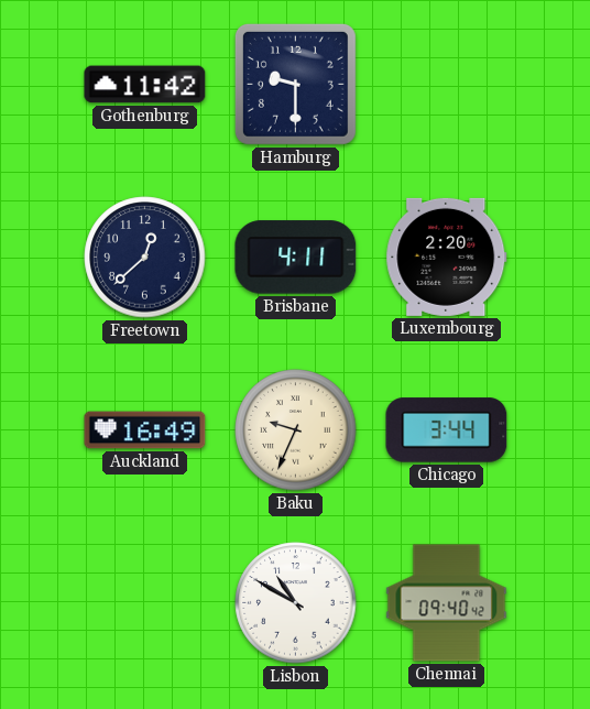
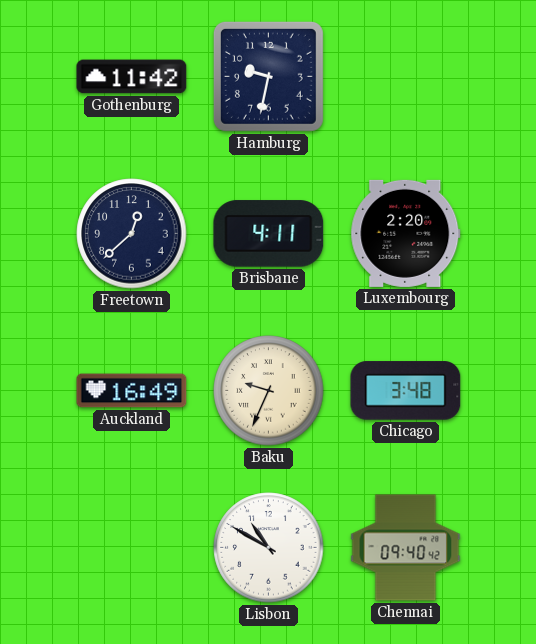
Hamburg: 9:30 -> 9:32 (268, 76)
Chicago: 3:44 -> 3:48 (406, 391)
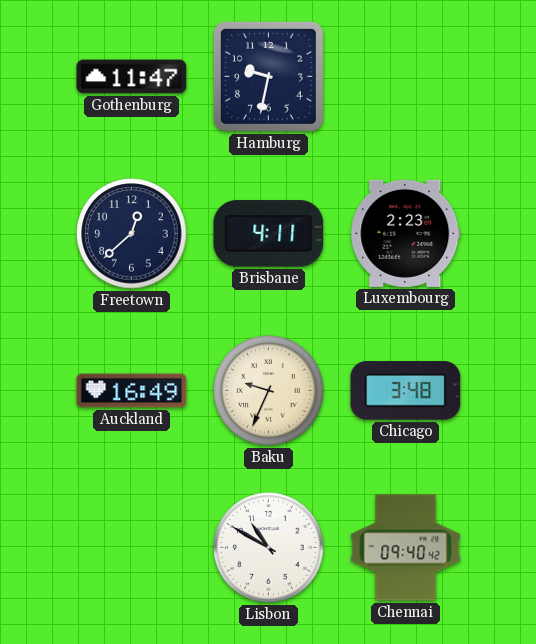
Gothenburg: 11:42 -> 11:47 (132, 77)
Luxembourg: 2:20 -> 2:23 (406, 233)
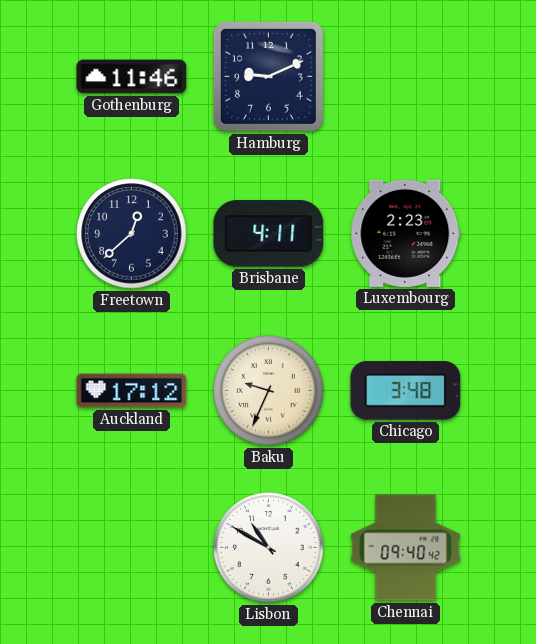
Gothenburg: 11:47 -> 11:46 (132, 77)
Hamburg: 9:32 -> 9:11 (268, 76)
Auckland: 16:49 -> 17:12 (132, 391)
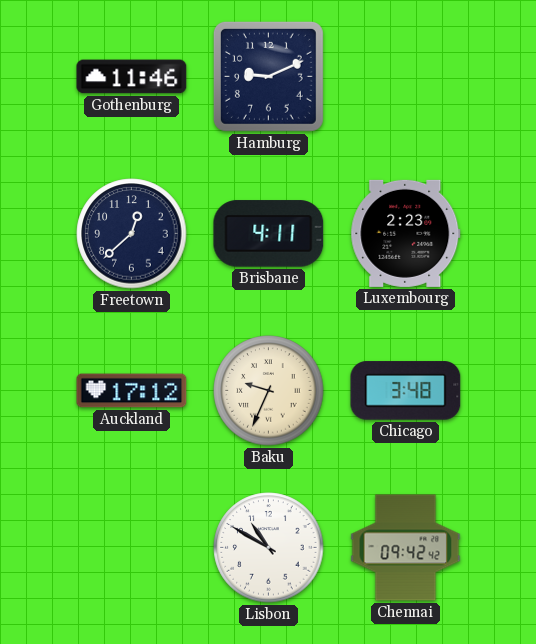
Chennai: 09:40 -> 09:42 (406, 548)
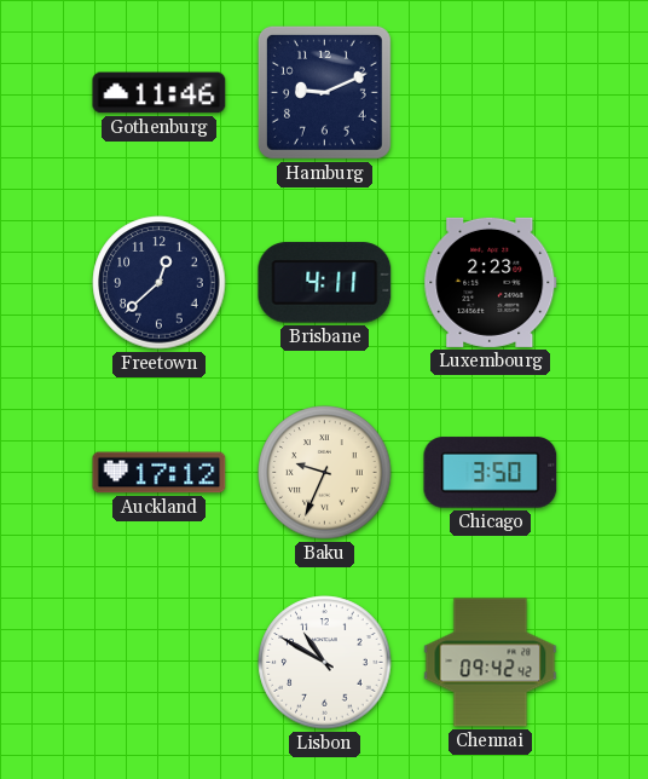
Chicago: 3:48 -> 3:50 (491, 473)
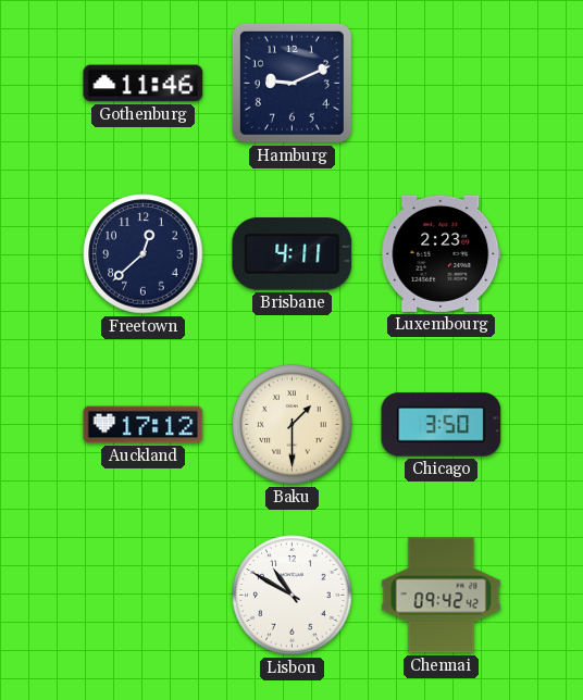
Baku: 9:34 -> 1:30 (293, 425)
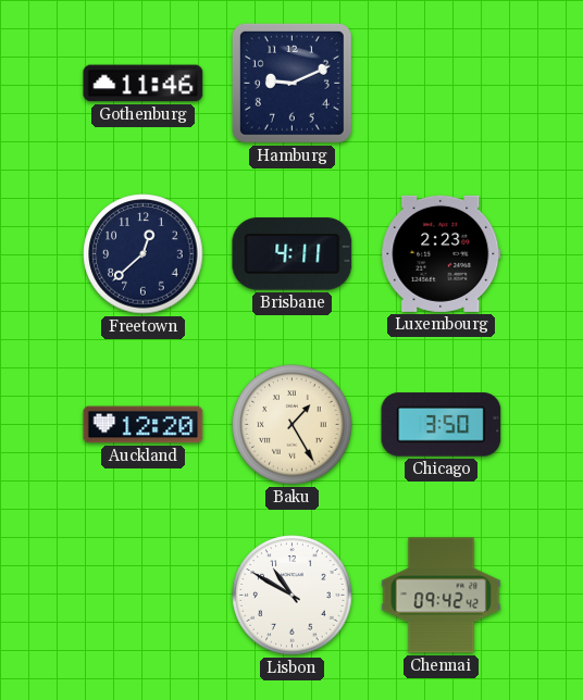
Auckland: 17:12 -> 12:20 (144, 425)
Baku: 1:30 -> 1:25 (293, 425)
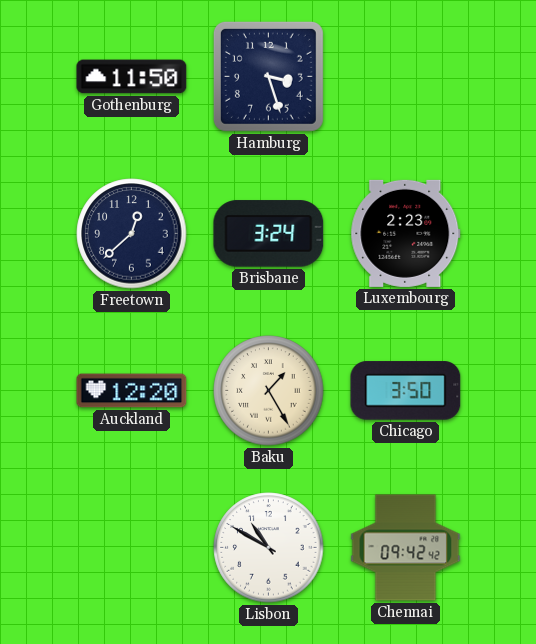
Gothenburg: 11:46 -> 11:50 (132, 77)
Hamburg: 9:11 -> 3:27 (268, 76)
Brisbane: 4:11 -> 3:24 (269, 234)
